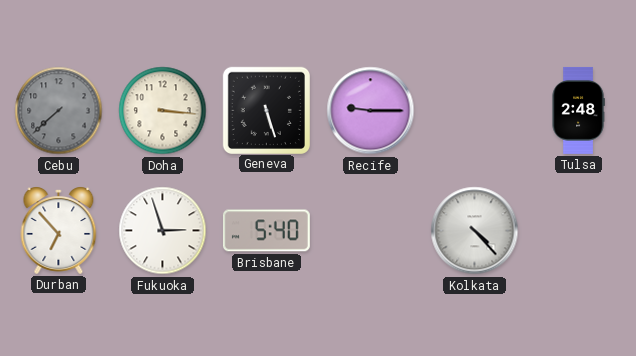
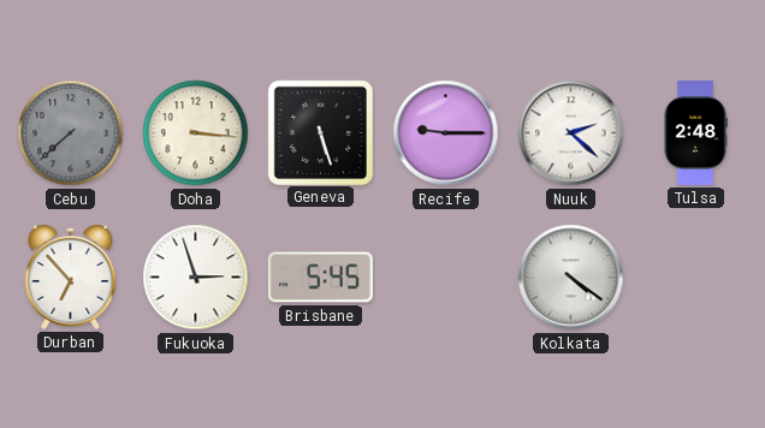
Nuuk: none -> 2:22 (571, 133)
Brisbane: 5:40 -> 5:45 (320, 278)
Kolkata: 4:23 -> 4:21 (571, 278)
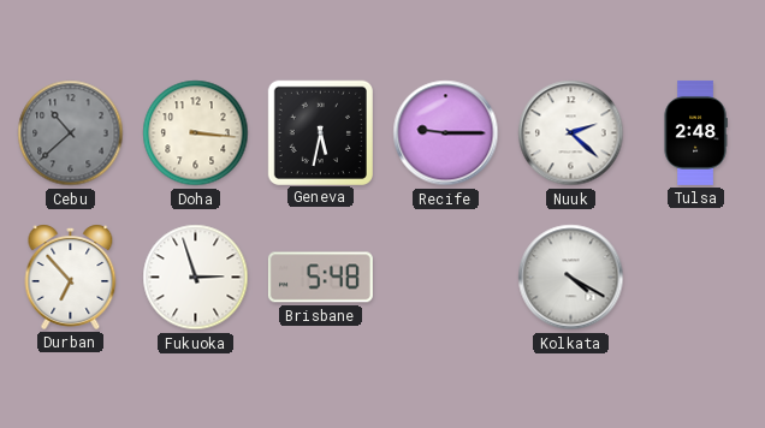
Cebu: 7:38 -> 10:38 (71, 133)
Geneva: 5:27 -> 5:32 (320, 132)
Brisbane: 5:45 -> 5:48 (320, 278)
Kolkata: 4:21 -> 4:20 (571, 278)
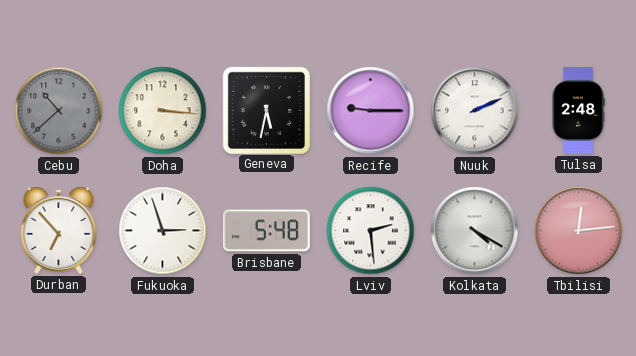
Nuuk: 2:22 -> 2:11 (475, 111)
Lviv: none -> 2:29 (371, 231)
Tbilisi: none -> 12:14 (579, 231)
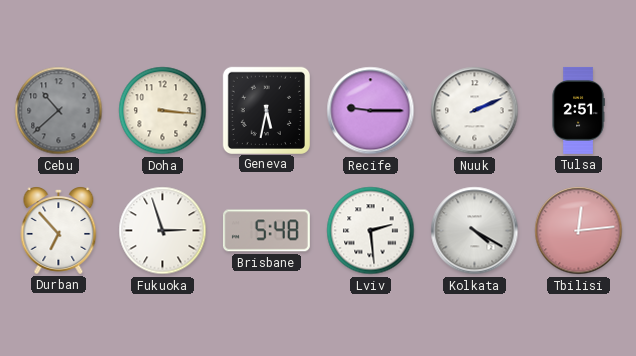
Tulsa: 2:48 -> 2:51 (578, 110)
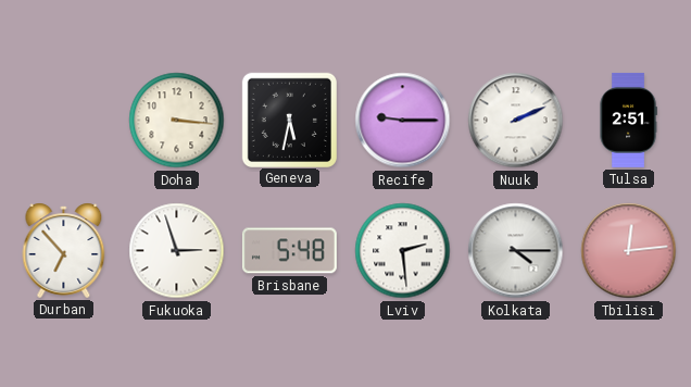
Cebu: 10:38 -> none (59, 111)
Kolkata: 4:20 -> 4:15 (516, 251)
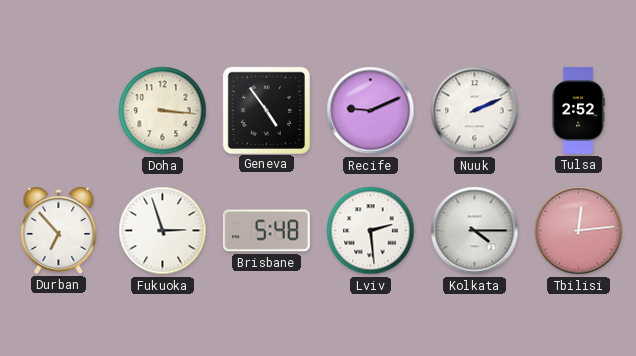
Geneva: 5:32 -> 4:54 (266, 110)
Recife: 9:15 -> 9:11 (371, 111)
Tulsa: 2:51 -> 2:52 (578, 110)
